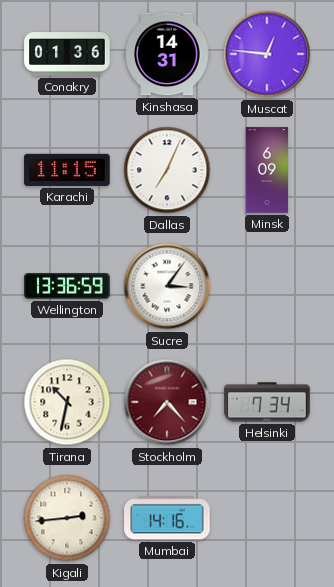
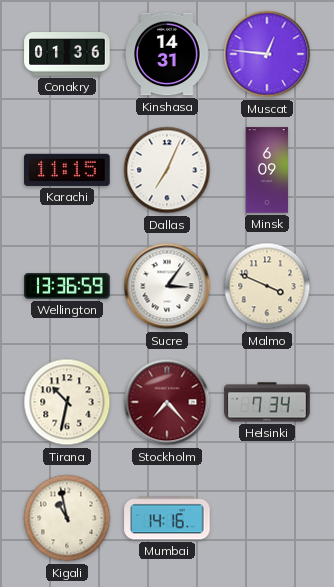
Malmo: none -> 3:49 (267, 286)
Kigali: 2:44 -> 10:58 (67, 518)
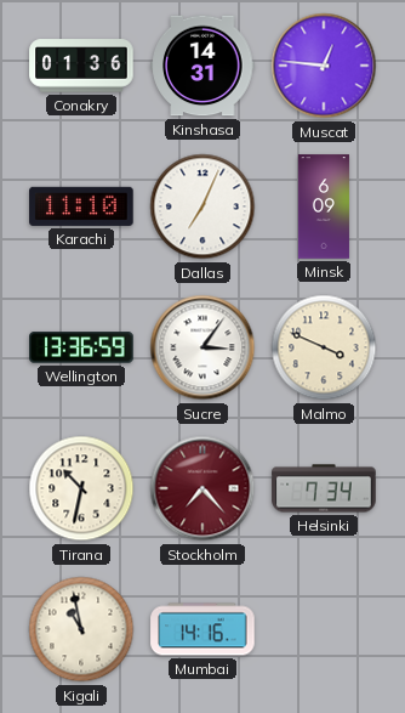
Karachi: 11:15 -> 11:10 (81, 206)
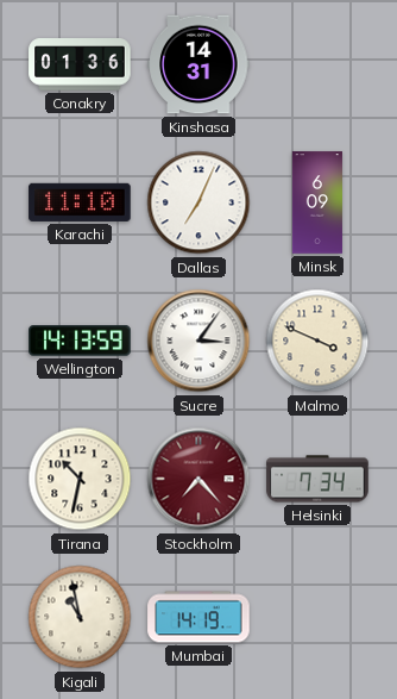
Muscat: 12:46 -> none (324, 66)
Wellington: 13:36 -> 14:13 (80, 341)
Mumbai: 14:16 -> 14:19 (198, 617)
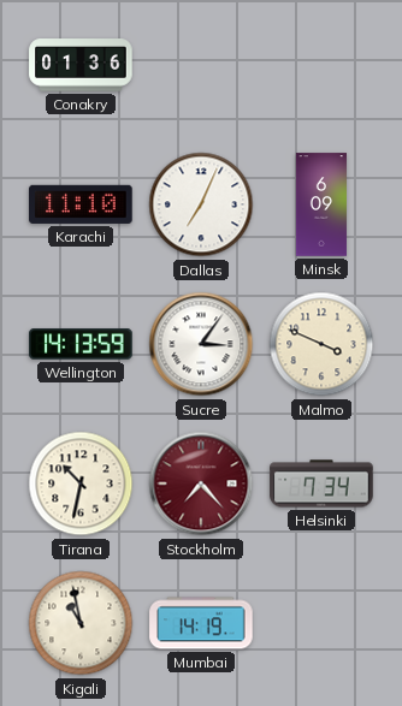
Kinshasa: 14:31 -> none (198, 64)
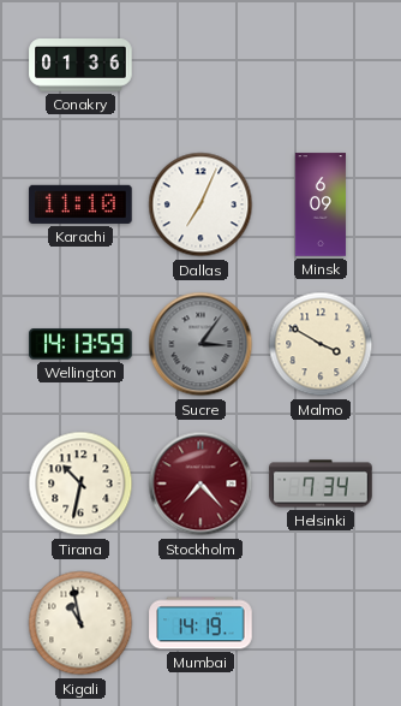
Sucre dial: white -> grey (200, 344)
Malmo: 3:49 -> 3:50 (321, 344)
